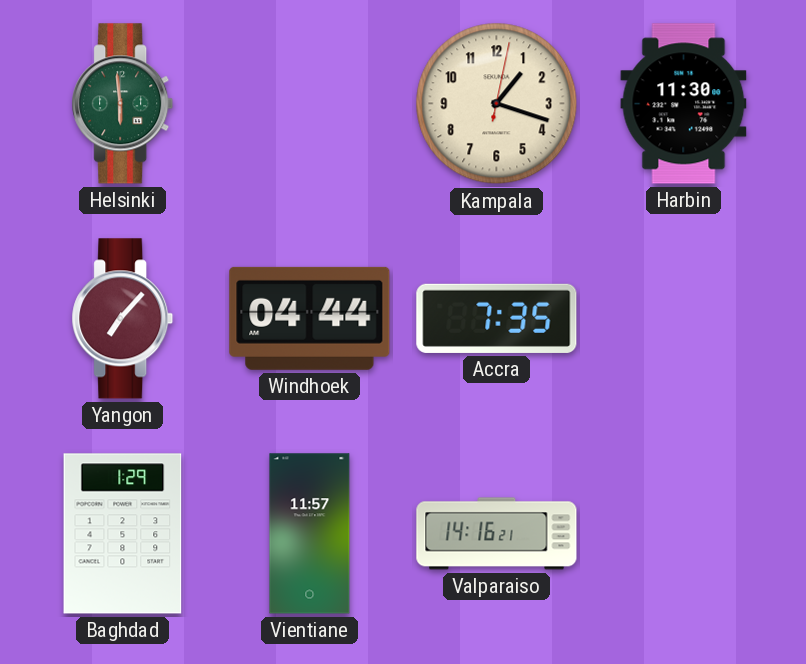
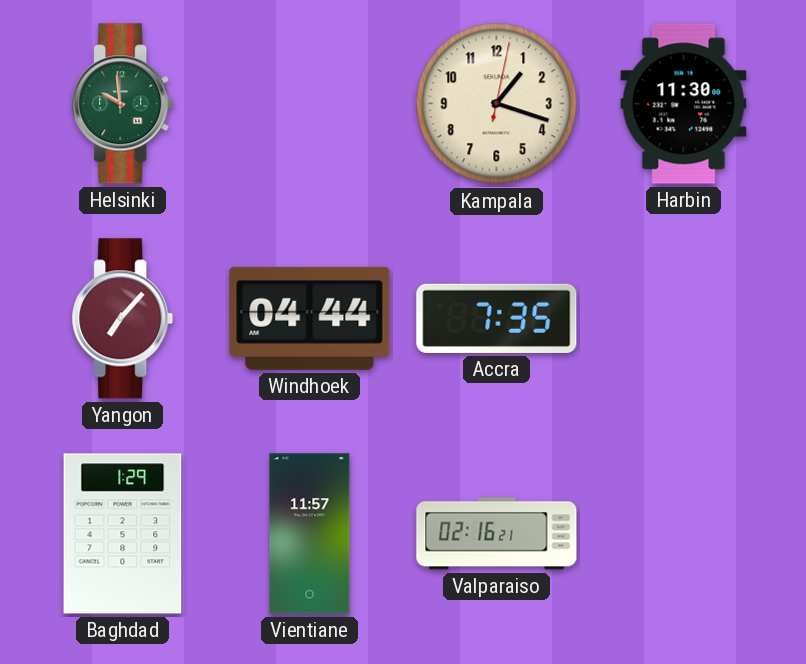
Helsinki: 5:59 -> 9:59 (123, 104)
Valparaiso: 14:16 -> 02:16 (497, 534)
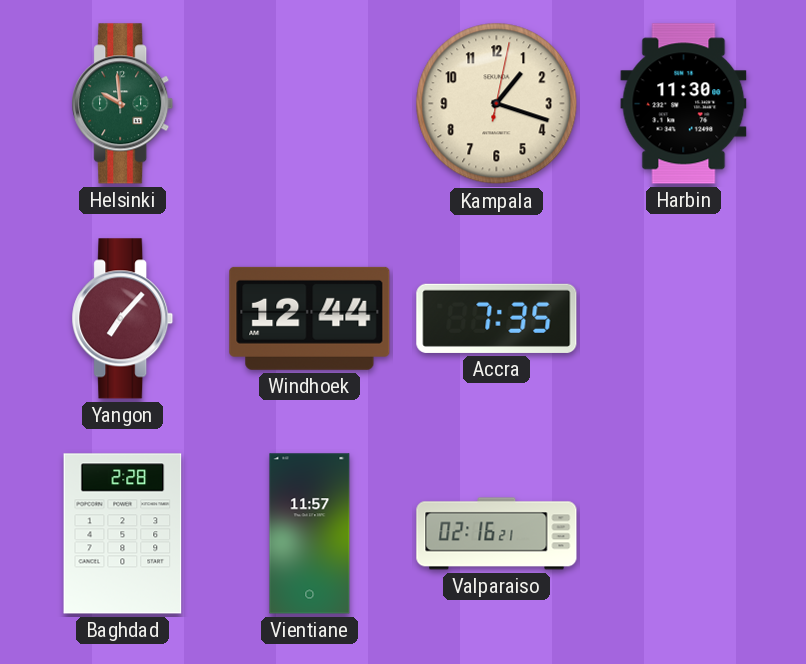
Windhoek: 04:44 -> 12:44 (310, 318)
Baghdad: 1:29 -> 2:28 (123, 534)
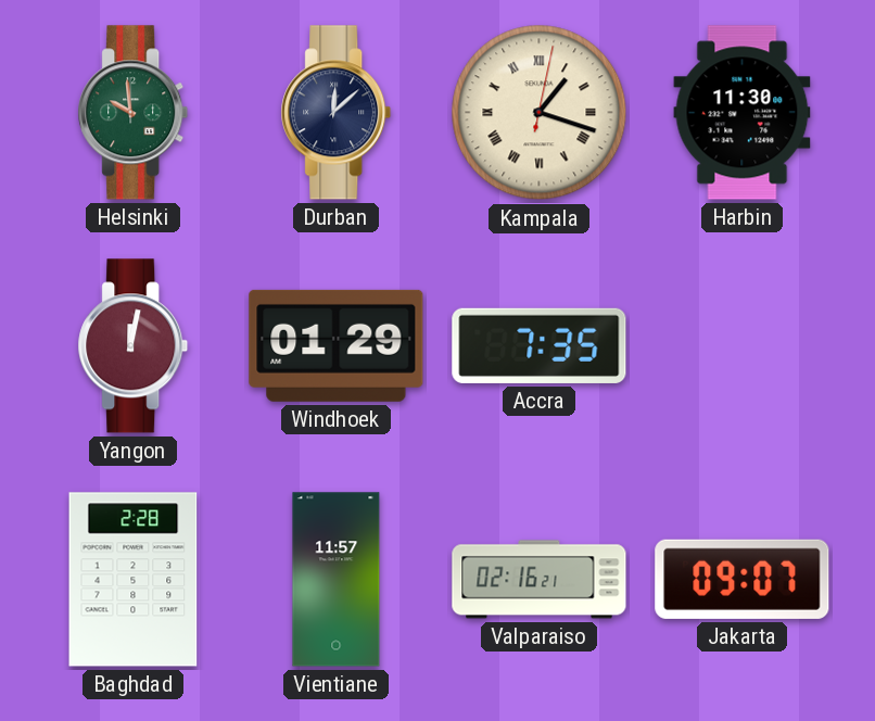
Durban: none -> 12:08 (337, 113)
Kampala numerals: Arabic -> Roman (540, 113)
Yangon: 7:07 -> 12:02 (134, 346)
Windhoek: 12:44 -> 01:29 (337, 345)
Jakarta: none -> 09:07 (743, 579)
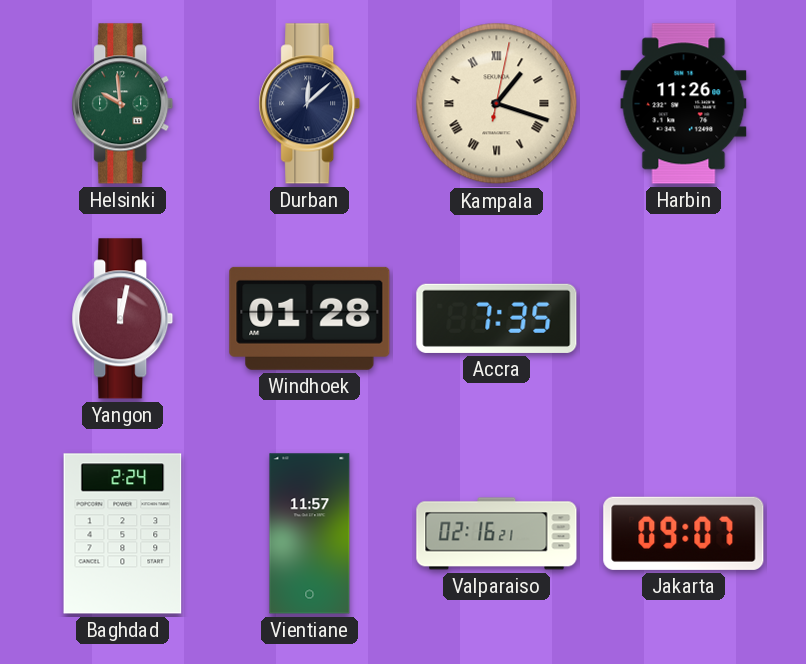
Harbin: 11:30 -> 11:26 (684, 104)
Windhoek: 01:29 -> 01:28 (310, 318)
Baghdad: 2:28 -> 2:24 (123, 534)
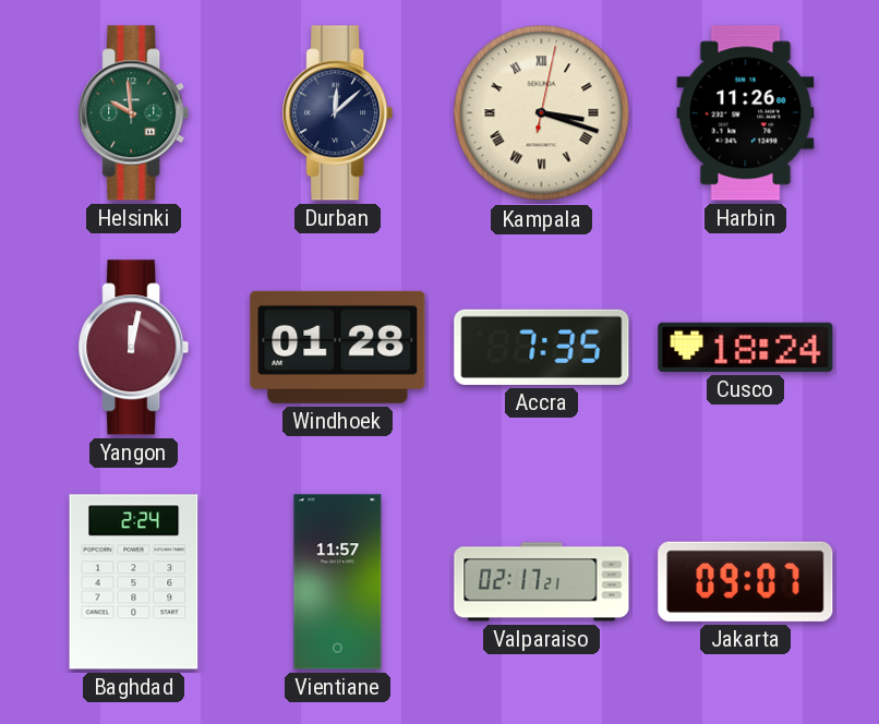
Kampala: 1:18 -> 3:18 (542, 113)
Cusco: none -> 18:24 (746, 347)
Valparaiso: 02:16 -> 02:17 (542, 582)
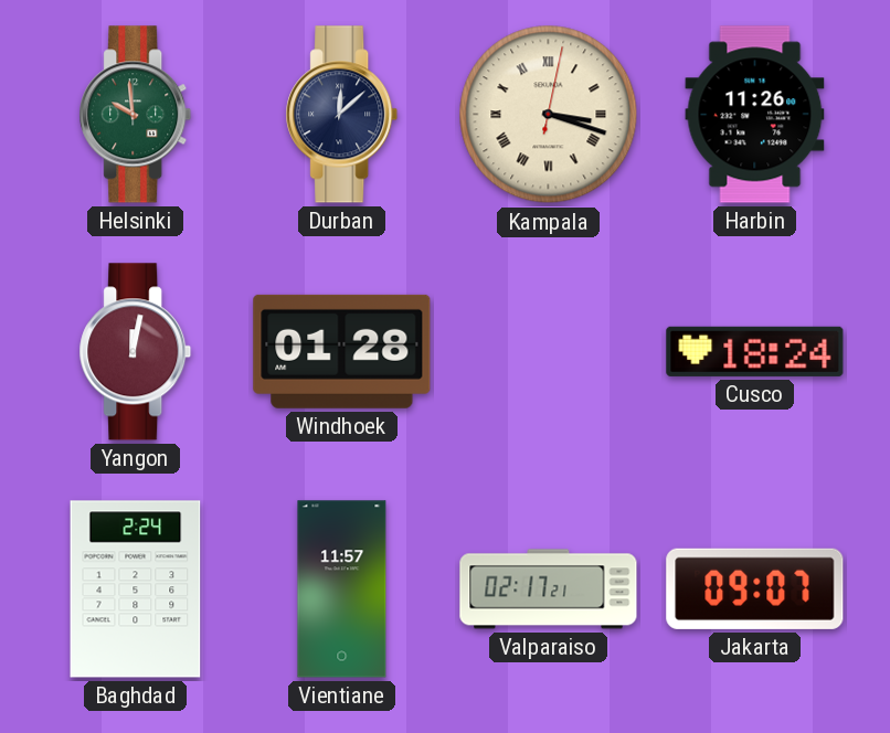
Accra: 7:35 -> none (542, 347)
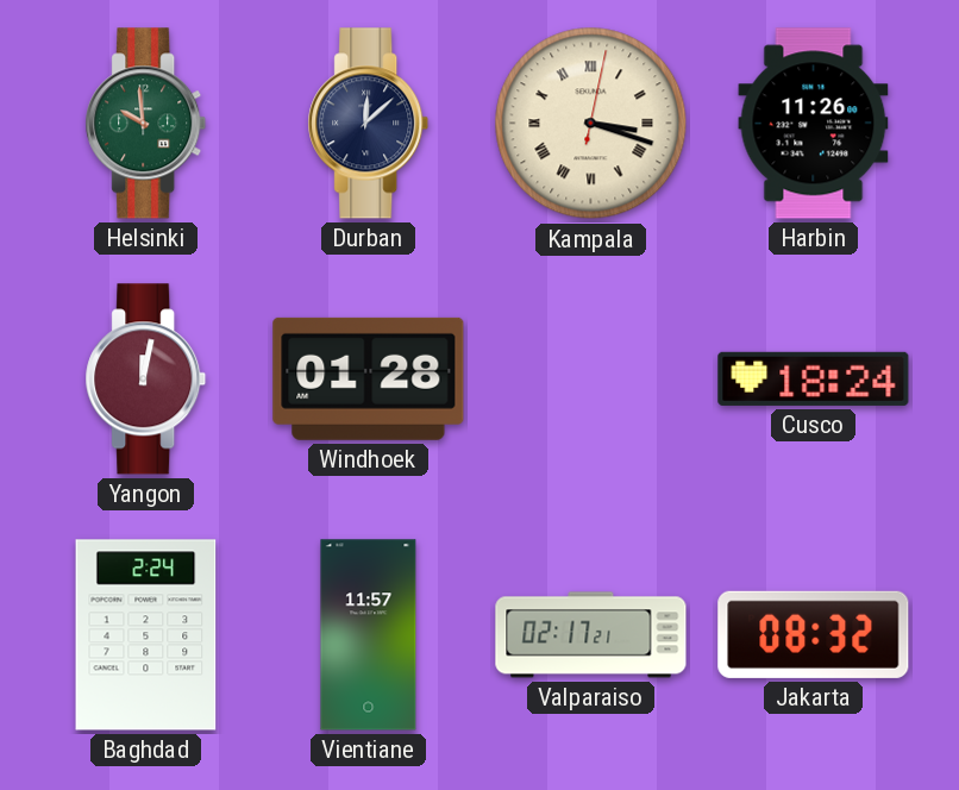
Jakarta: 09:07 -> 08:32 (814, 634)
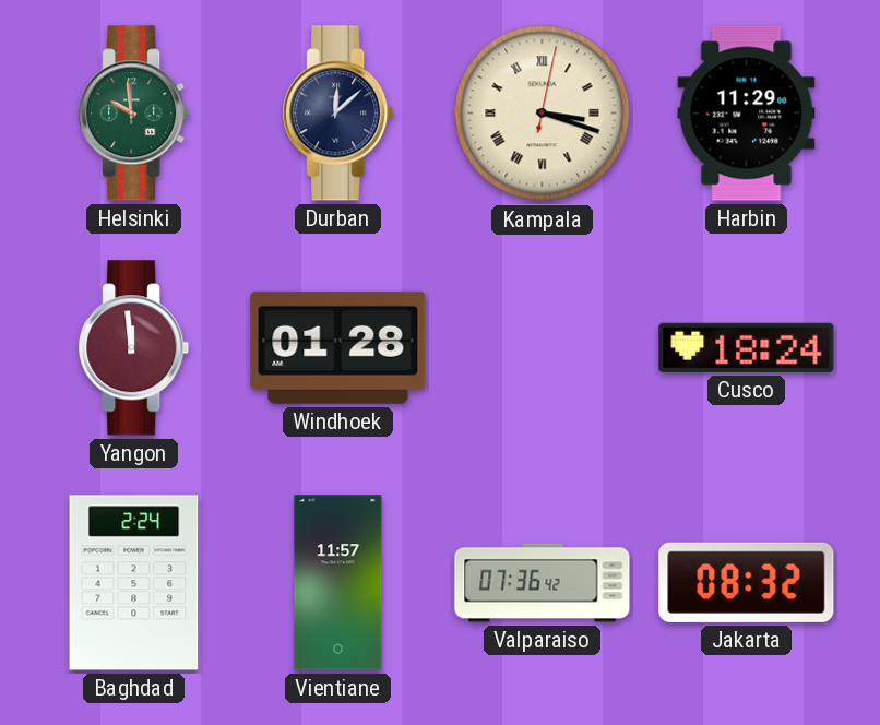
Harbin: 11:26 -> 11:29 (747, 114)
Yangon: 12:02 -> 11:59 (134, 348)
Valparaiso: 02:17 -> 07:36 (543, 583)
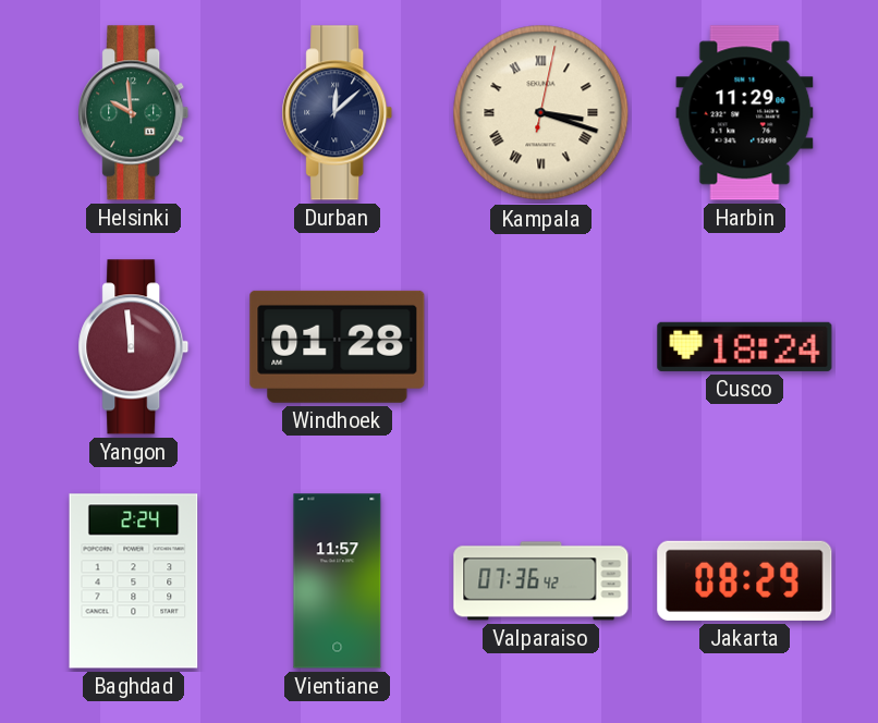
Jakarta: 08:32 -> 08:29 (745, 580)
